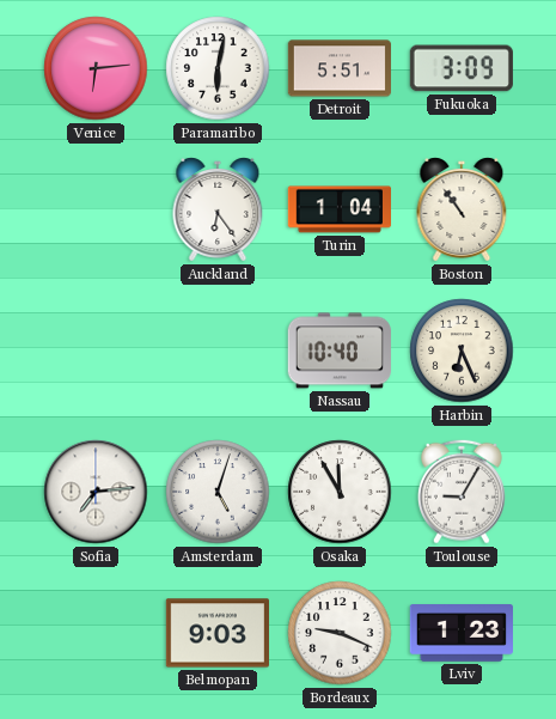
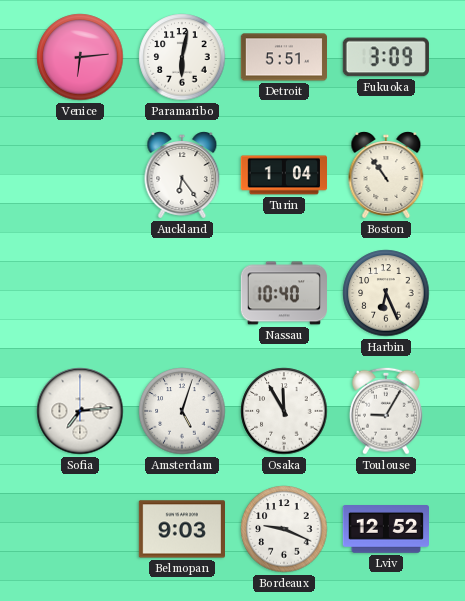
Lviv: 1:23 -> 12:52 (385, 530)
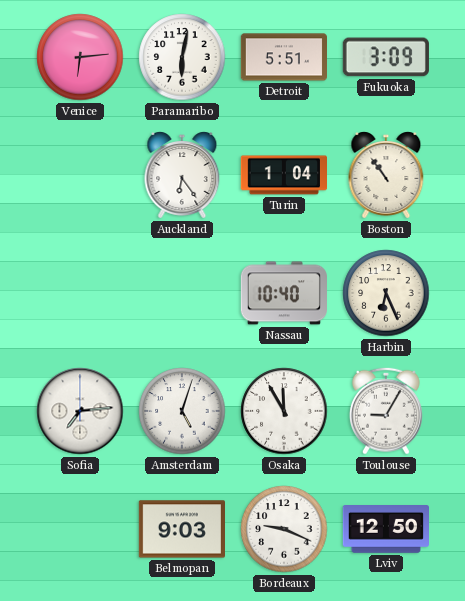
Lviv: 12:52 -> 12:50 (385, 530)
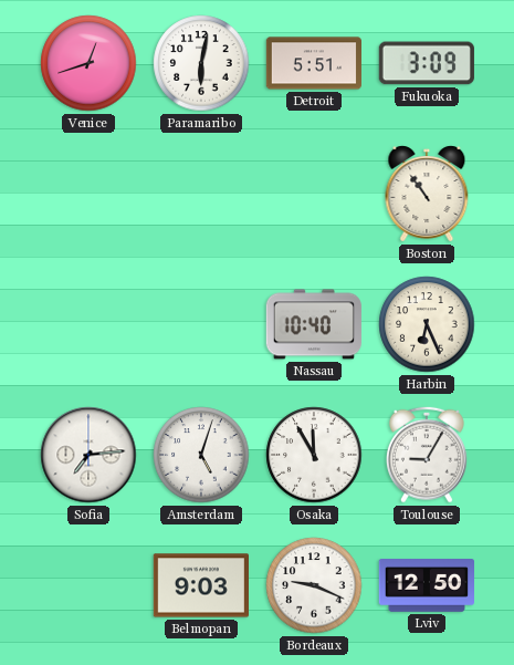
Venice: 6:14 -> 12:42 (88, 63)
Auckland: 6:24 -> none (182, 175)
Turin: 1:04 -> none (283, 175)
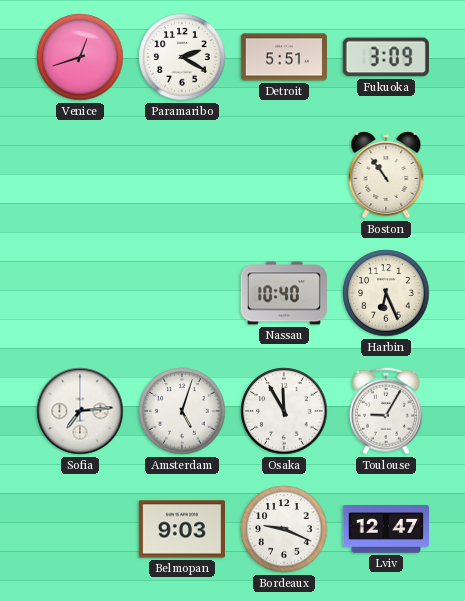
Paramaribo: 6:02 -> 2:20 (182, 57)
Lviv: 12:50 -> 12:47 (385, 530)
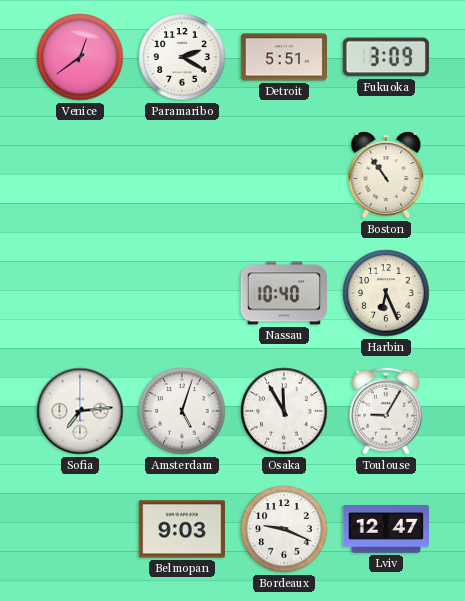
Venice: 12:42 -> 12:39 (80, 57)
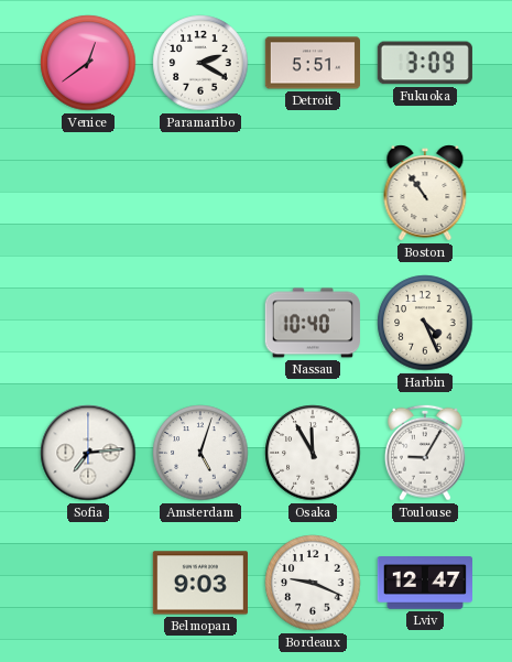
Harbin: 6:26 -> 4:26 (425, 323)
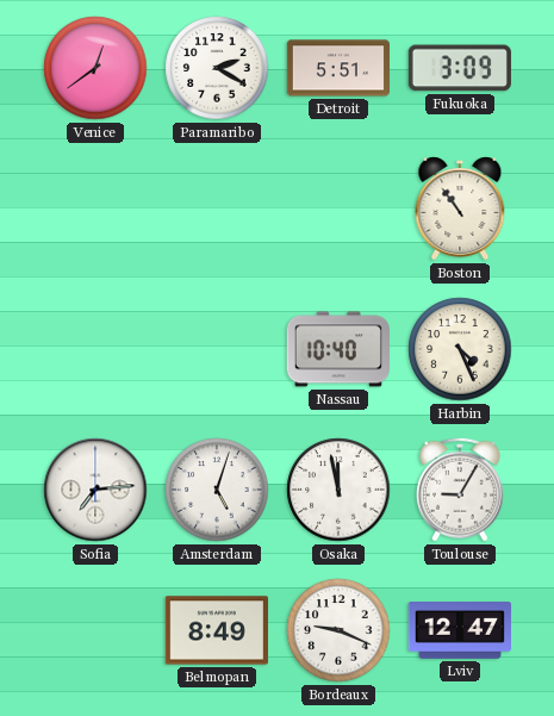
Osaka: 11:55 -> 11:58 (338, 490)
Belmopan: 9:03 -> 8:49 (216, 630)
